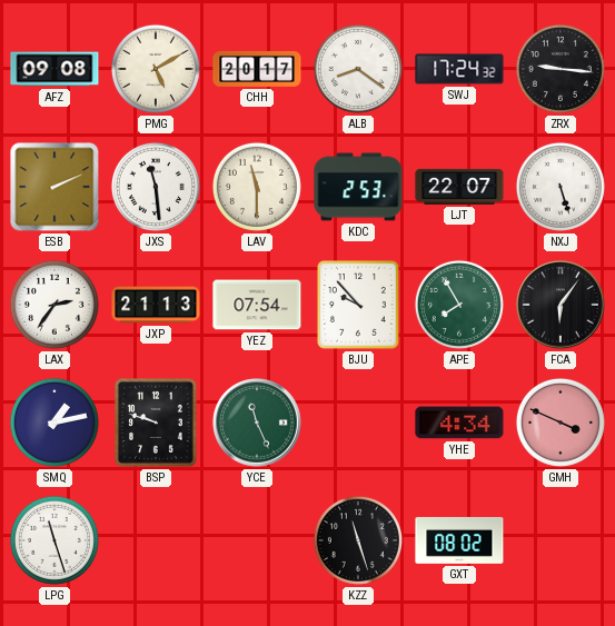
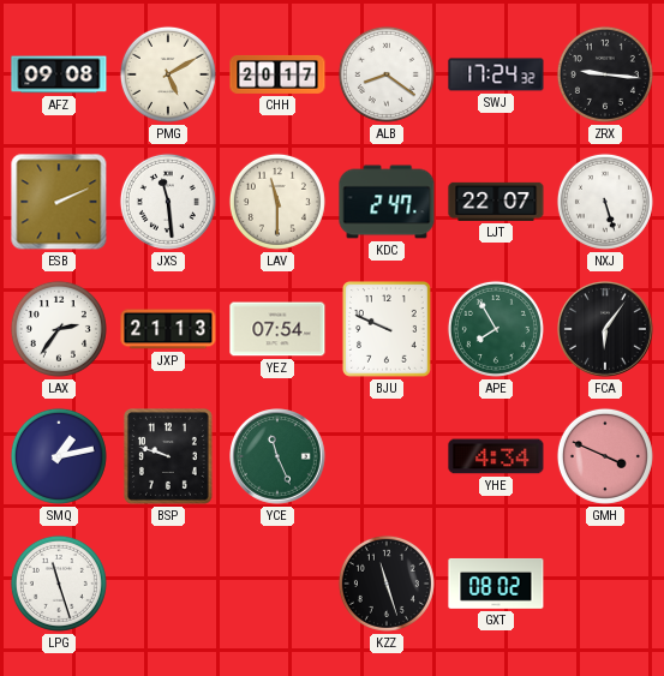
KDC: 2:53 -> 2:47 (387, 202)
BJU: 9:53 -> 9:49 (387, 330)
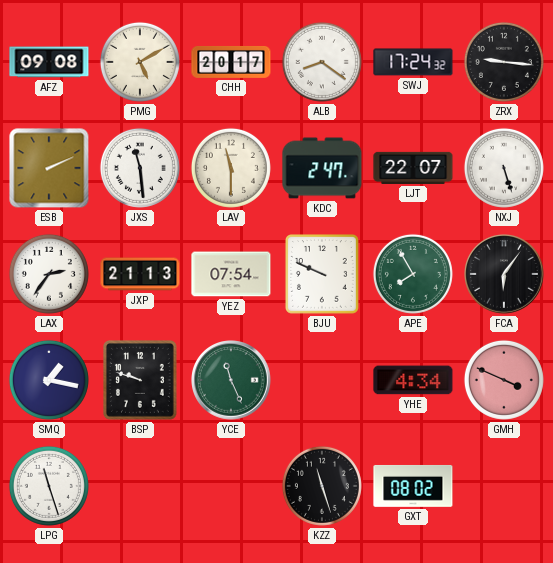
SMQ: 1:13 -> 1:17 (49, 380)
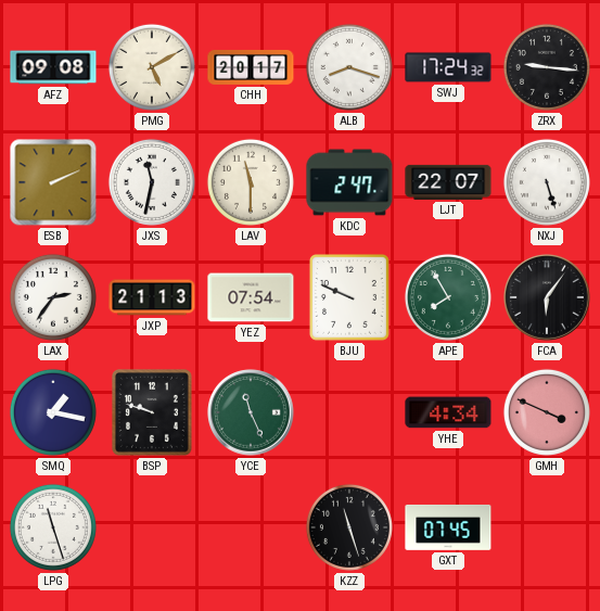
ALB: 8:21 -> 8:18 (349, 67)
JXS: 11:29 -> 11:32 (152, 182)
GXT: 08:02 -> 07:45 (448, 527)
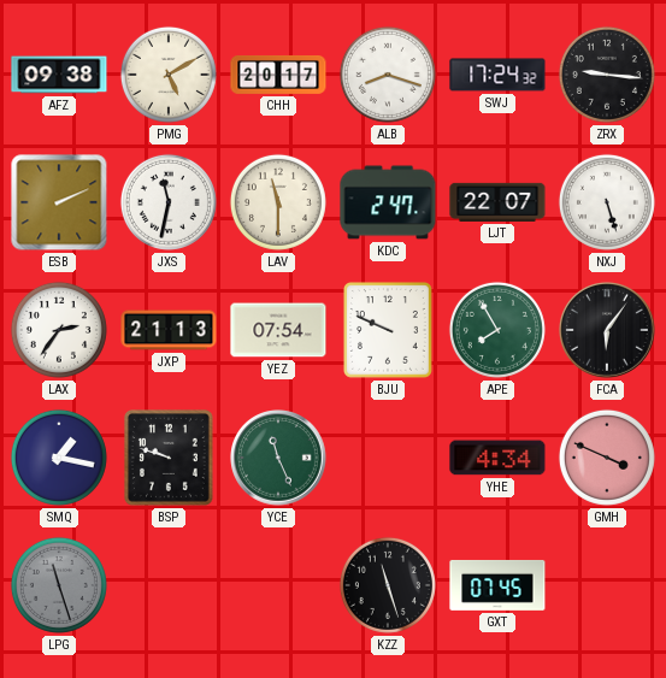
AFZ: 09:08 -> 09:38 (59, 75)
LPG dial: white -> grey (59, 585)
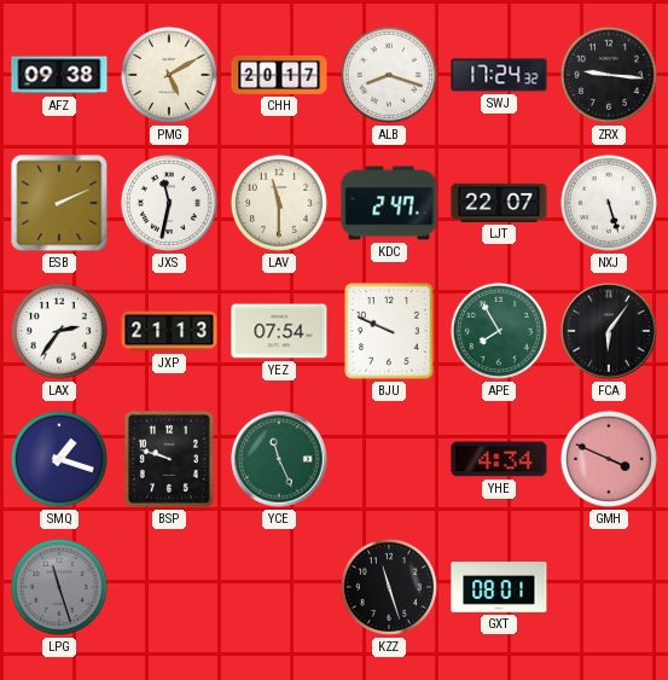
SMQ: 1:17 -> 1:18 (59, 459)
GXT: 07:45 -> 08:01 (499, 587)
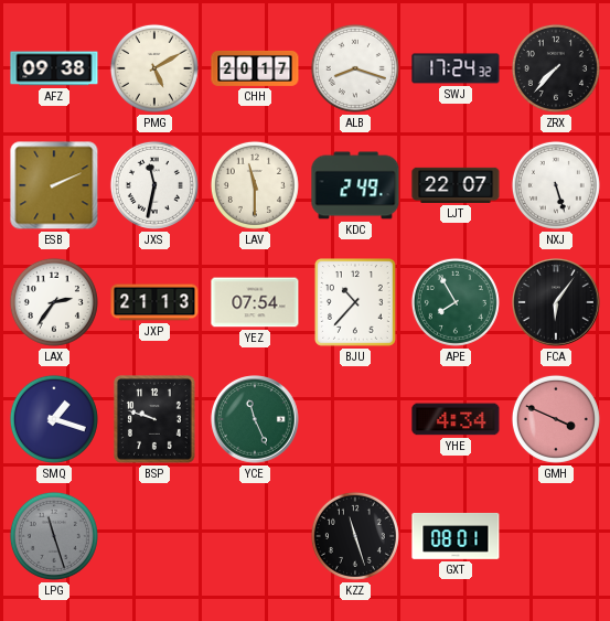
ZRX: 9:16 -> 7:37 (556, 68)
KDC: 2:47 -> 2:49 (355, 185)
BJU: 9:49 -> 10:37 (355, 303)
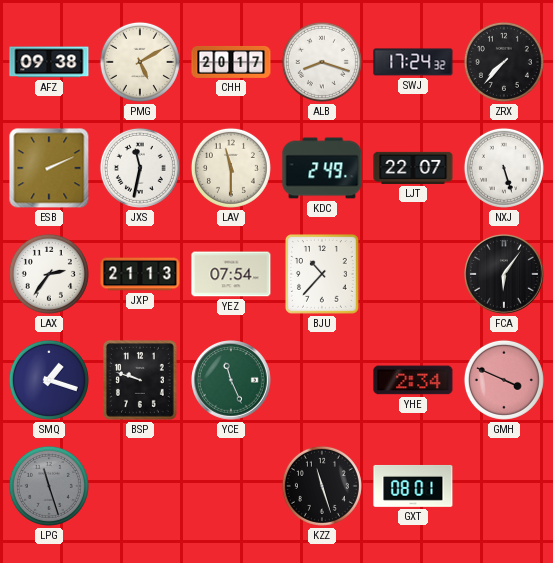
APE: 7:55 -> none (456, 302)
YHE: 4:34 -> 2:34 (413, 380)
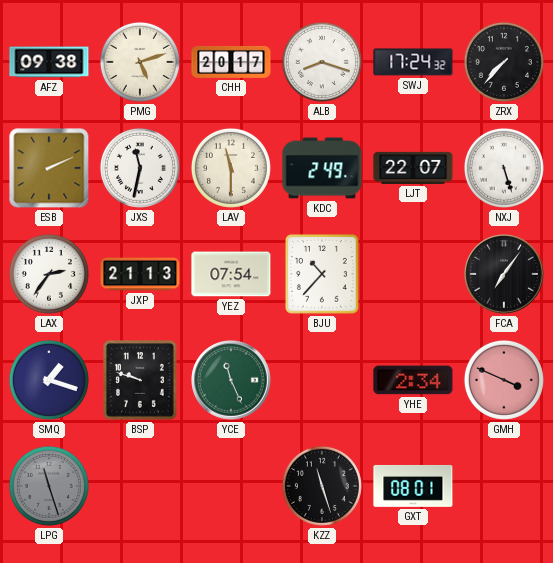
PMG: 5:10 -> 5:12 (140, 62)
FCA: 6:06 -> 7:06 (504, 274)
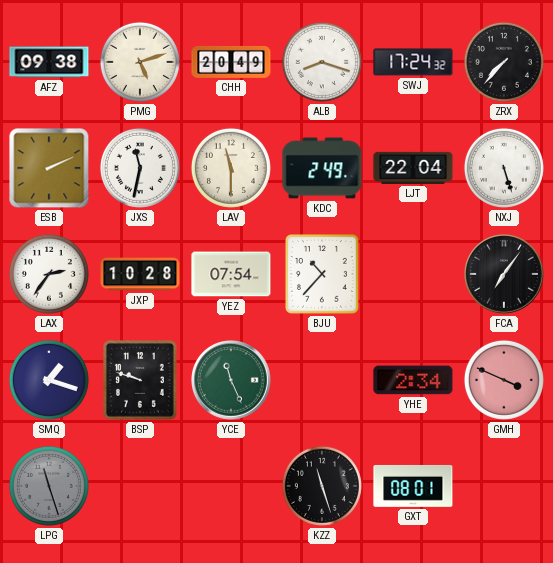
CHH: 20:17 -> 20:49 (231, 62)
LJT: 22:07 -> 22:04 (413, 168)
JXP: 21:13 -> 10:28 (140, 274)
